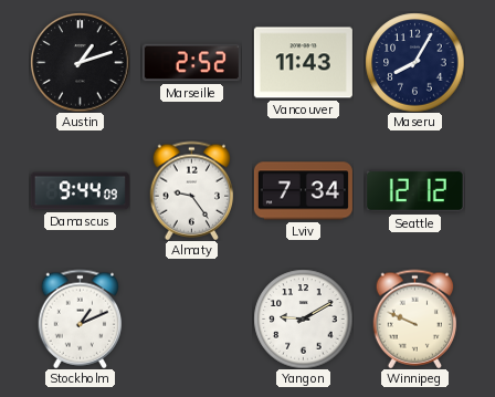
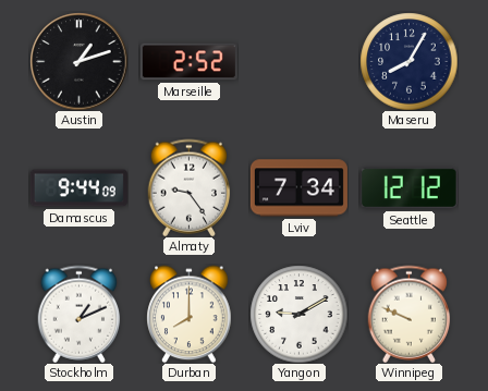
Vancouver: 11:43 -> none (303, 63)
Durban: none -> 8:00 (190, 314)
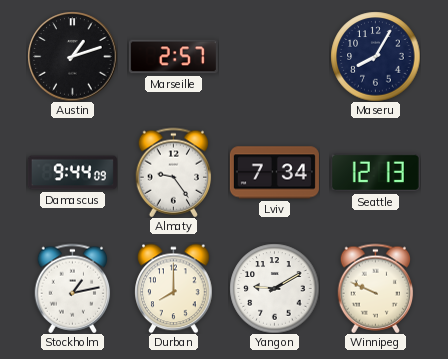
Marseille: 2:52 -> 2:57 (173, 57)
Seattle: 12:12 -> 12:13 (375, 173)
Stockholm: 1:11 -> 1:13 (73, 288)
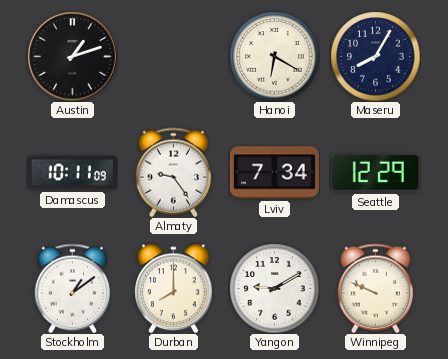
Marseille: 2:57 -> none (173, 57)
Hanoi: none -> 6:20 (274, 56)
Damascus: 9:44 -> 10:11 (72, 173)
Seattle: 12:13 -> 12:29 (375, 173)
Stockholm: 1:13 -> 1:09 (73, 288)
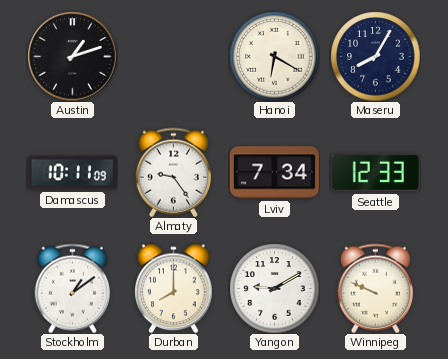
Seattle: 12:29 -> 12:33 (375, 173)
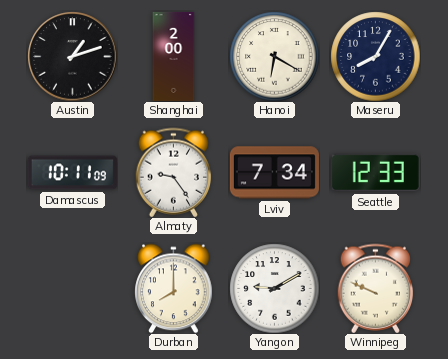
Shanghai: none -> 2:00 (174, 56)
Stockholm: 1:09 -> none (73, 288)
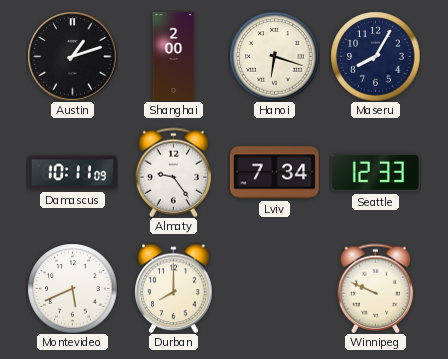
Hanoi: 6:20 -> 6:18 (274, 56)
Montevideo: none -> 5:41 (72, 288)
Yangon: 9:10 -> none (274, 288)
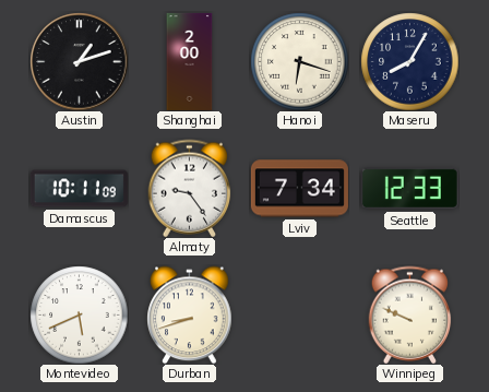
Durban: 8:00 -> 8:42 (190, 314)
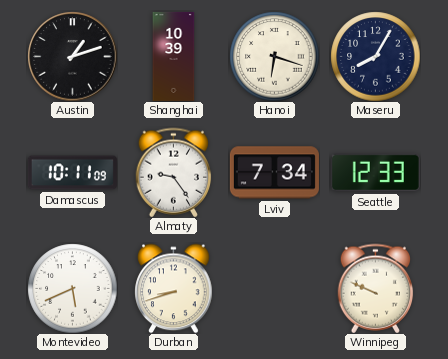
Shanghai: 2:00 -> 10:39 (174, 56)
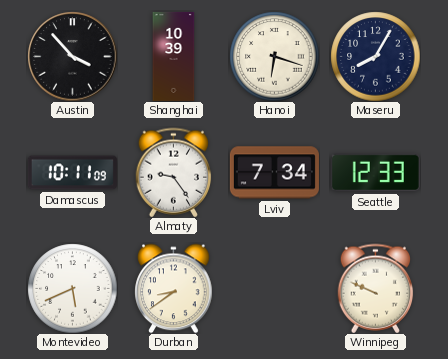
Austin: 1:12 -> 3:53 (72, 56)
Durban: 8:42 -> 8:39 (174, 288)
